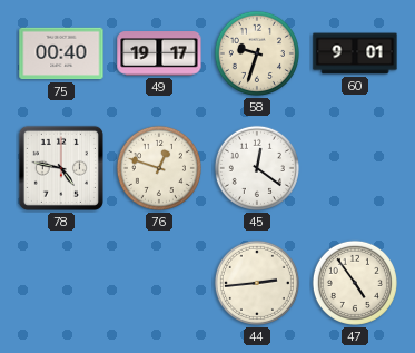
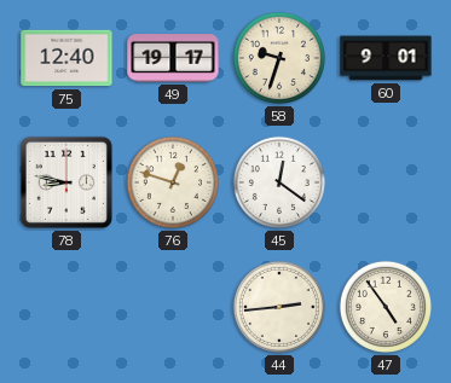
75: 00:40 -> 12:40 (67, 58)
78: 4:47 -> 8:47 (67, 182)
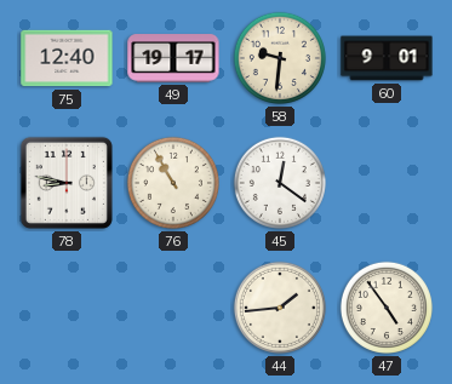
58: 9:33 -> 9:31 (280, 58)
76: 12:48 -> 10:55 (173, 183)
44: 2:44 -> 1:44 (280, 308)
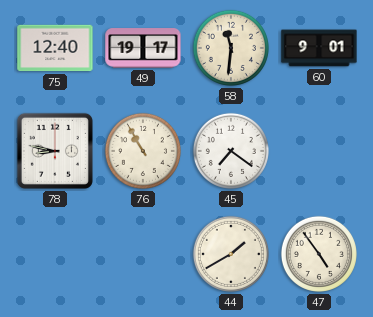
58: 9:31 -> 11:31 (231, 48)
45: 12:21 -> 7:21 (231, 151)
44: 1:44 -> 1:40 (231, 254)
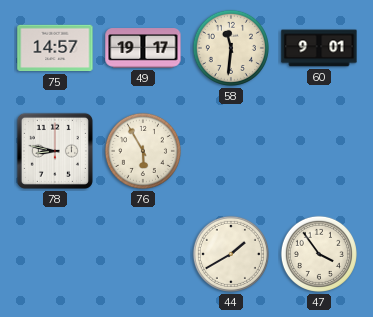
75: 12:40 -> 14:57 (55, 48)
76: 10:55 -> 5:55 (143, 151)
45: 7:21 -> none (231, 151)
47: 4:54 -> 3:54 (319, 254)
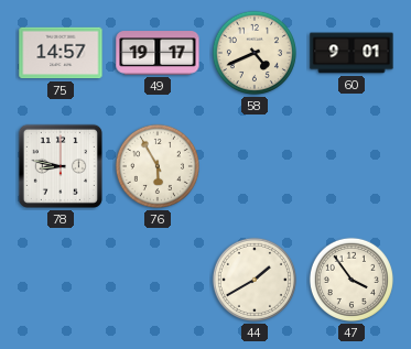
58: 11:31 -> 4:41 (255, 53)
